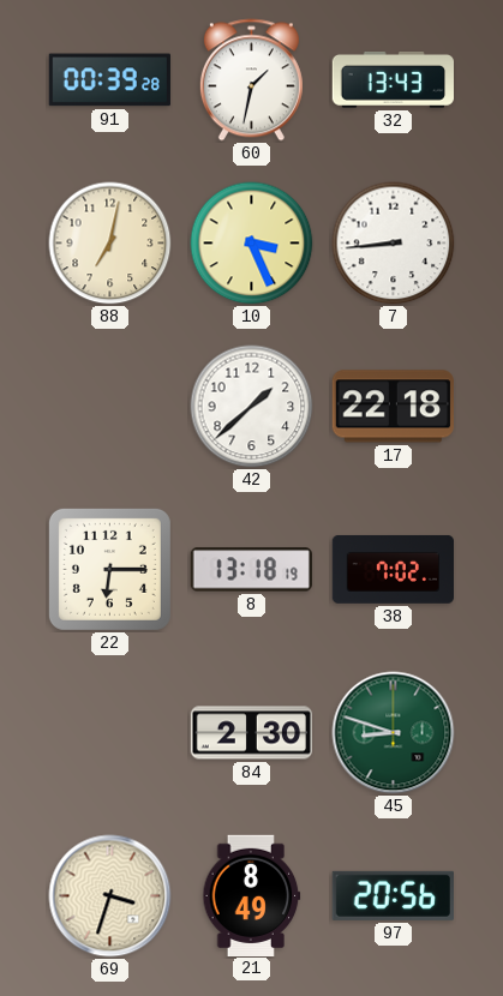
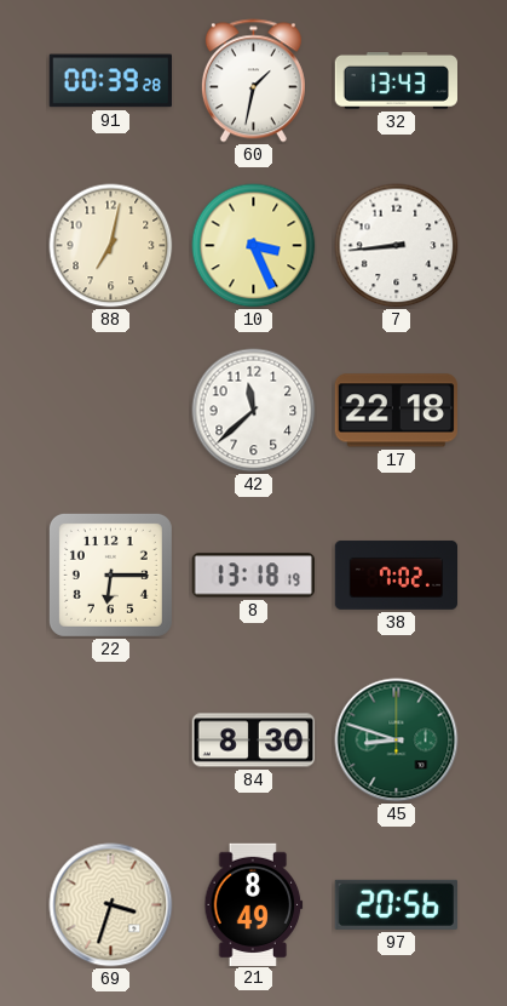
42: 1:38 -> 11:38 (254, 411)
84: 2:30 -> 8:30 (254, 741)
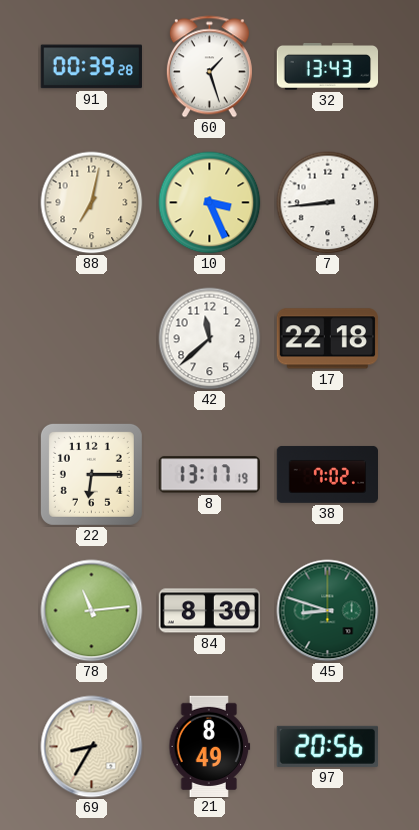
60: 1:32 -> 1:27 (209, 67)
8: 13:18 -> 13:17 (209, 475)
78: none -> 11:14 (92, 611)
69: 3:33 -> 8:35 (92, 747)
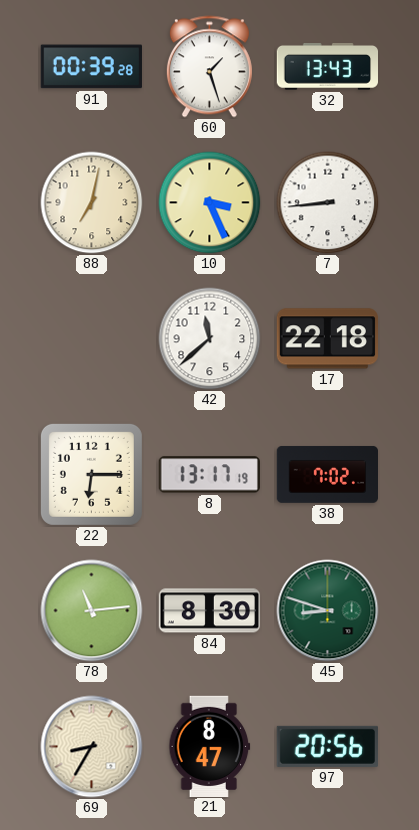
21: 8:49 -> 8:47 (210, 746)
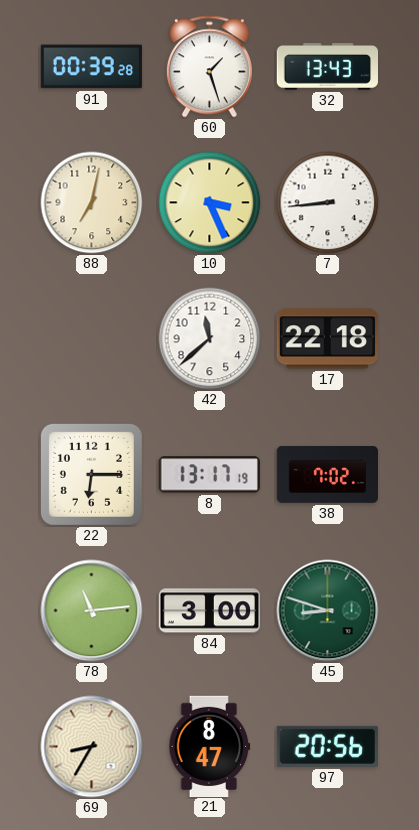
84: 8:30 -> 3:00 (210, 611)
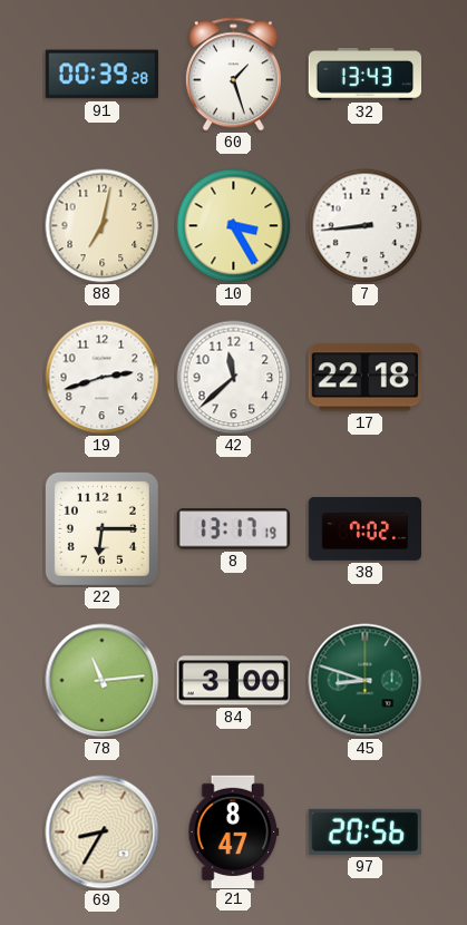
10: 3:26 -> 3:25 (234, 226)
19: none -> 2:42 (103, 378)
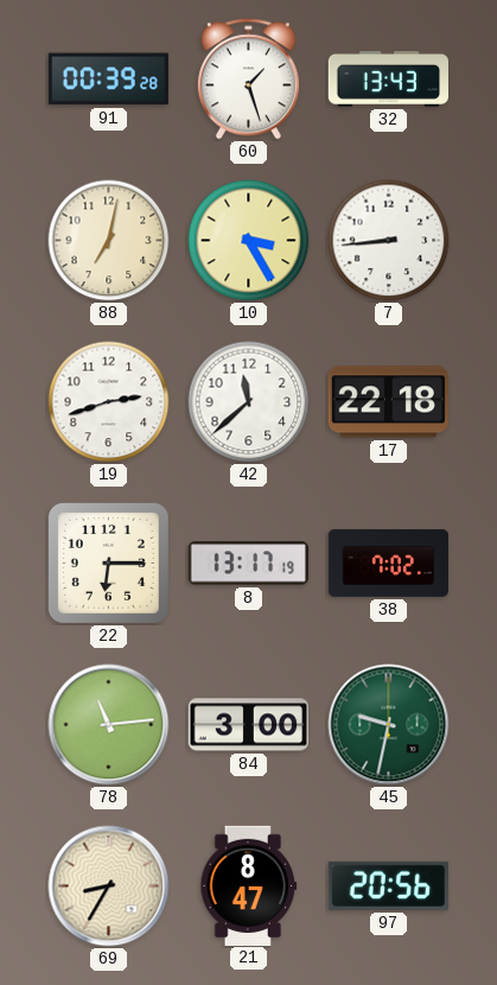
45: 8:48 -> 9:32 (389, 725)
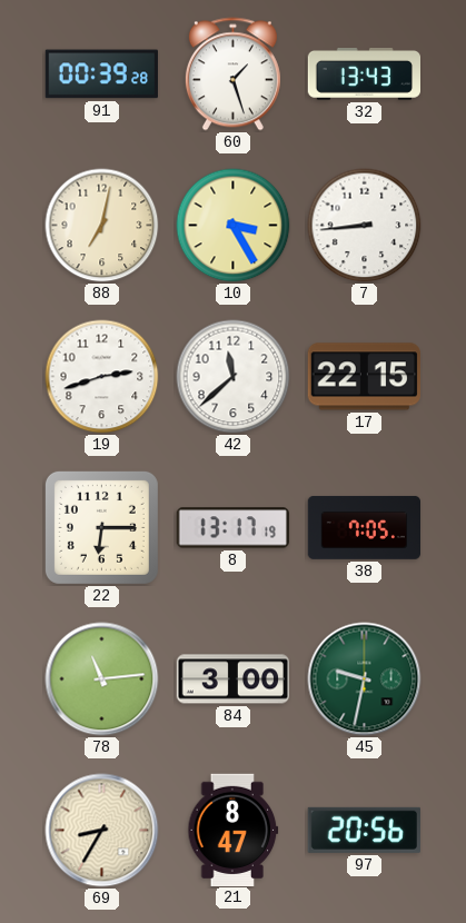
17: 22:18 -> 22:15 (364, 377)
38: 7:02 -> 7:05 (364, 527)
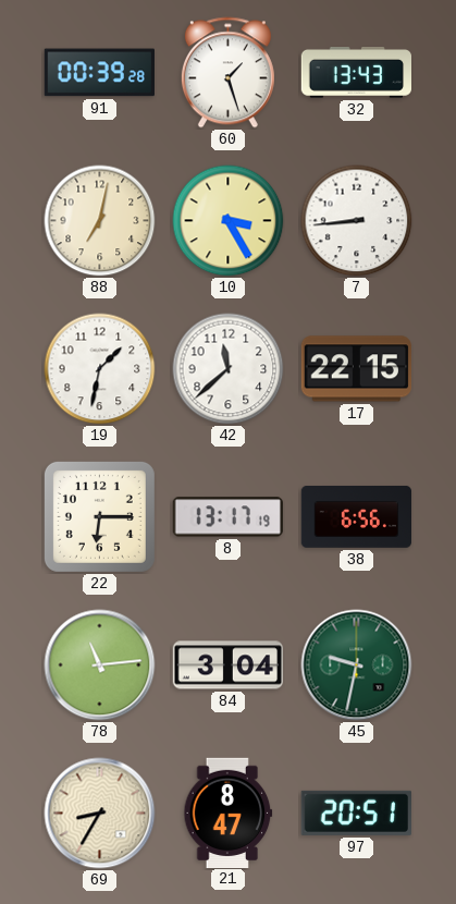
19: 2:42 -> 1:32 (100, 369)
38: 7:05 -> 6:56 (356, 516)
84: 3:00 -> 3:04 (229, 665)
97: 20:56 -> 20:51 (356, 813)
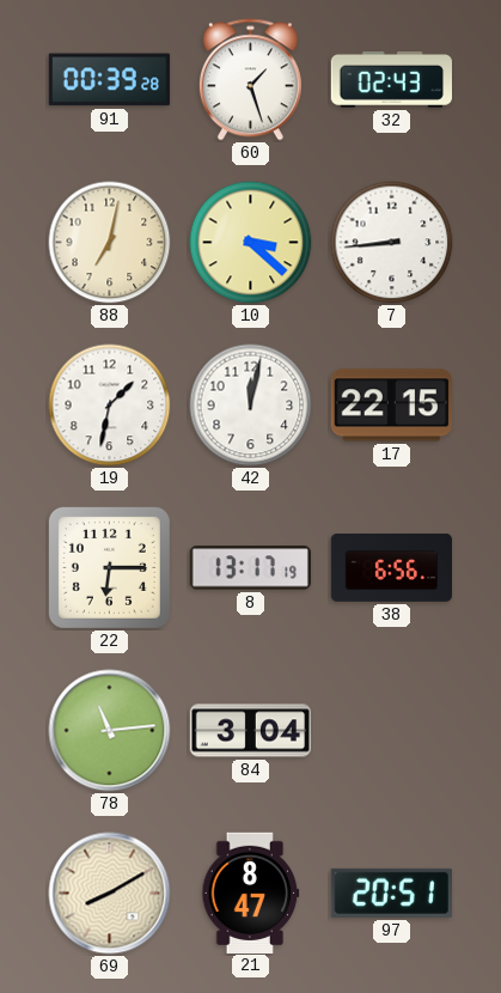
32: 13:43 -> 02:43 (391, 80)
10: 3:25 -> 3:22 (251, 243)
42: 11:38 -> 12:02 (251, 406)
45: 9:32 -> none (357, 665)
69: 8:35 -> 8:10 (110, 894)
